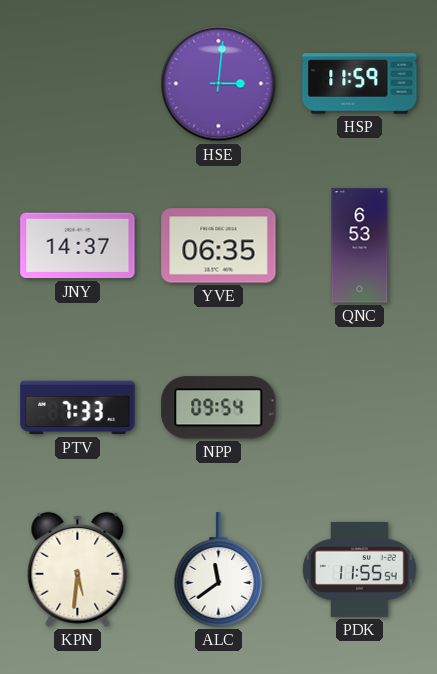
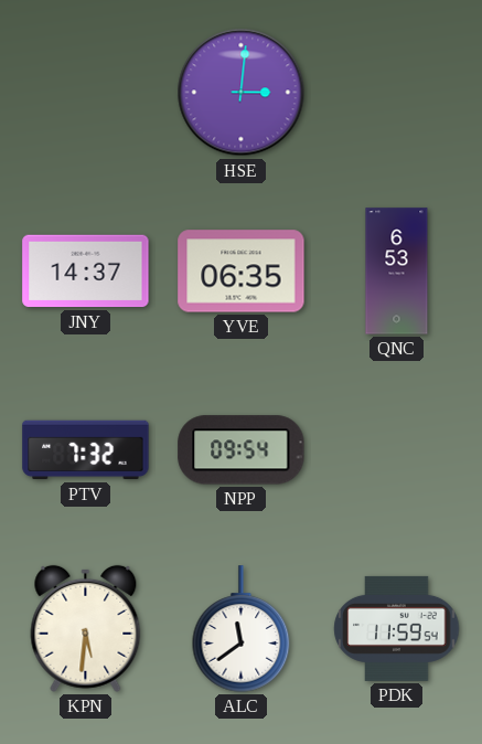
HSP: 11:59 -> none (360, 84)
PTV: 7:33 -> 7:32 (86, 450)
PDK: 11:55 -> 11:59 (397, 628)
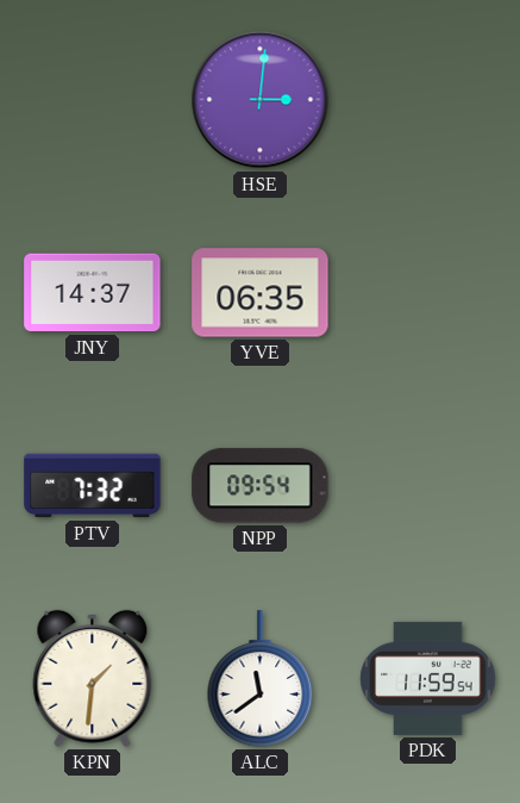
QNC: 6:53 -> none (397, 272)
KPN: 5:31 -> 1:31 (93, 678)
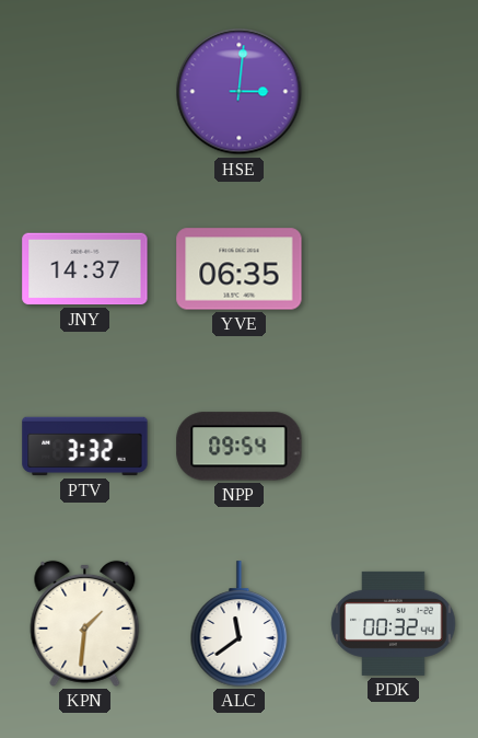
PTV: 7:32 -> 3:32 (85, 447)
PDK: 11:59 -> 00:32 (394, 623)
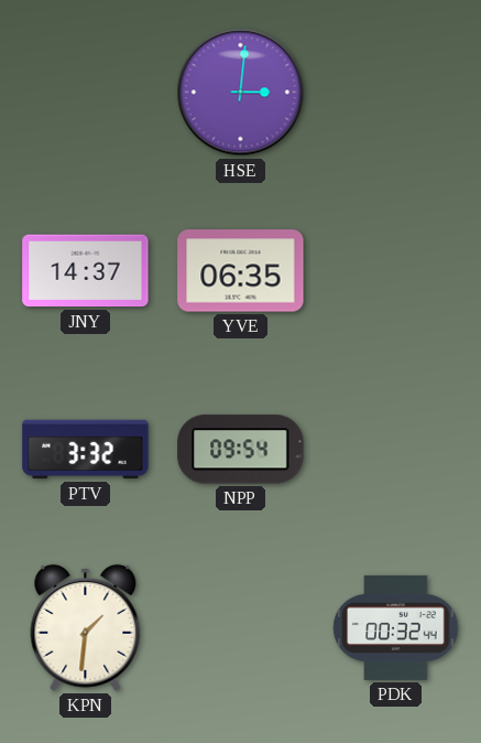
ALC: 11:39 -> none (240, 624)
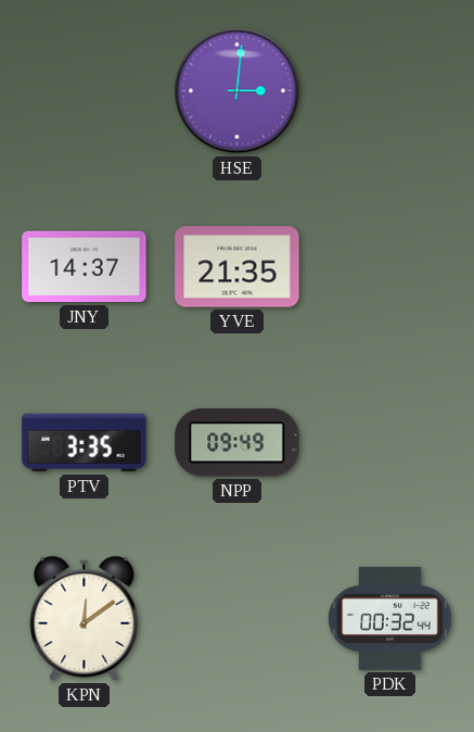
YVE: 06:35 -> 21:35 (238, 267)
PTV: 3:32 -> 3:35 (85, 443)
NPP: 09:54 -> 09:49 (238, 443)
KPN: 1:31 -> 12:09 (85, 618)
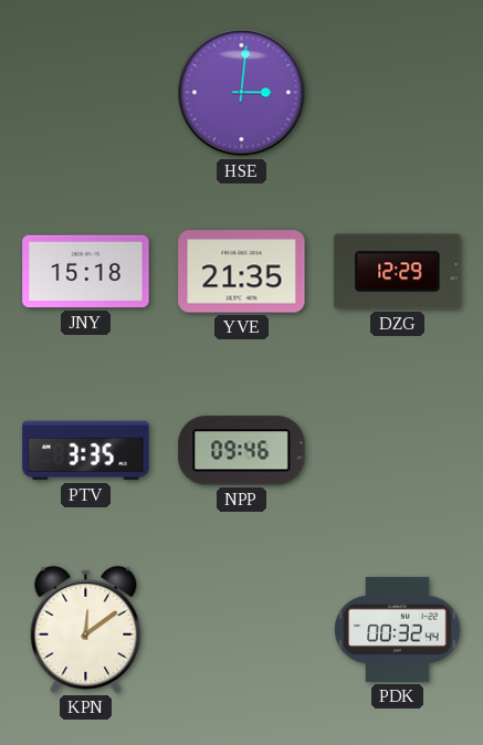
JNY: 14:37 -> 15:18 (86, 272)
DZG: none -> 12:29 (398, 272)
NPP: 09:49 -> 09:46 (242, 451)
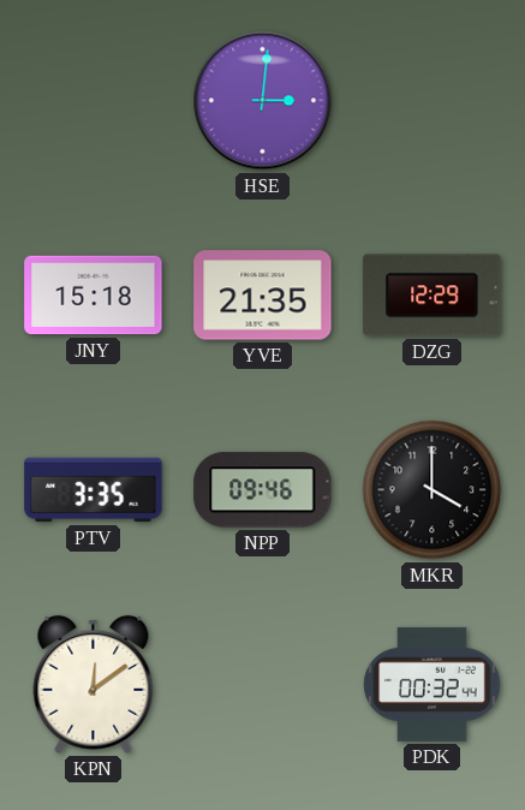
MKR: none -> 4:00 (432, 490)
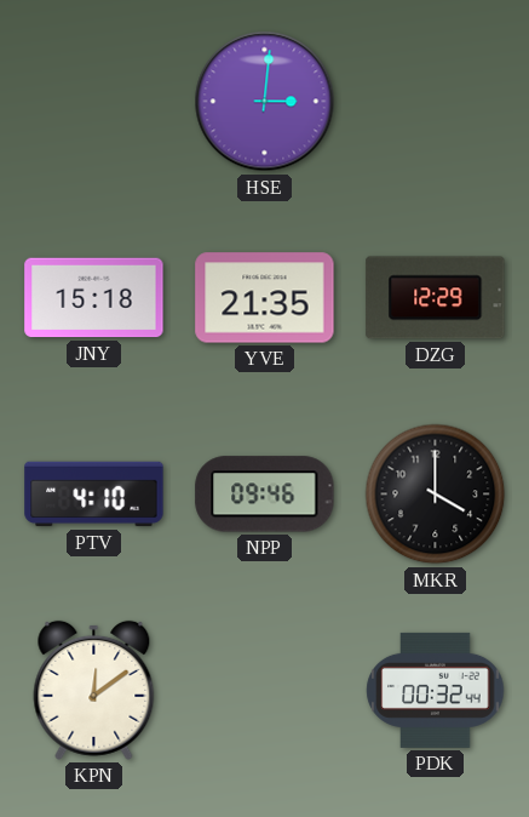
PTV: 3:35 -> 4:10 (94, 495)
